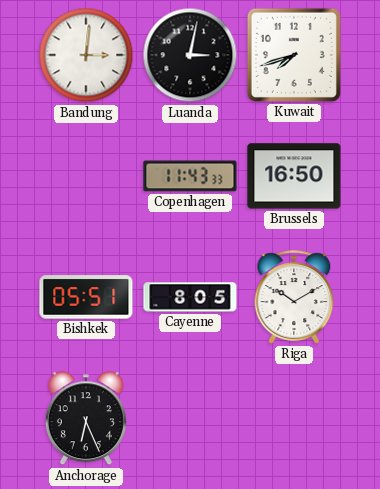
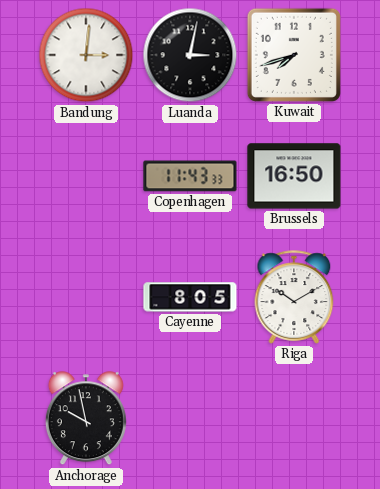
Bishkek: 05:51 -> none (86, 297)
Anchorage: 6:26 -> 9:58 (86, 419)
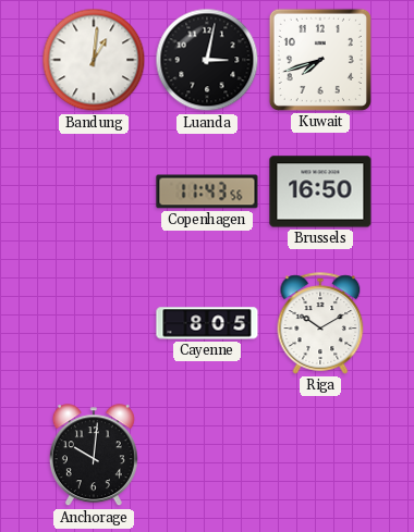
Bandung: 3:01 -> 1:01 (94, 60)
Copenhagen: 11:43:33 -> 11:43:56 (207, 191)
Anchorage: 9:58 -> 10:01 (94, 456)
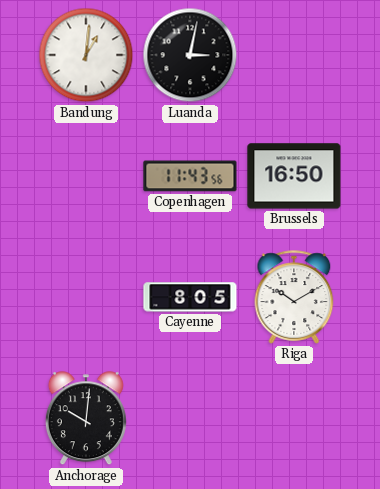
Kuwait: 7:42 -> none (320, 60)
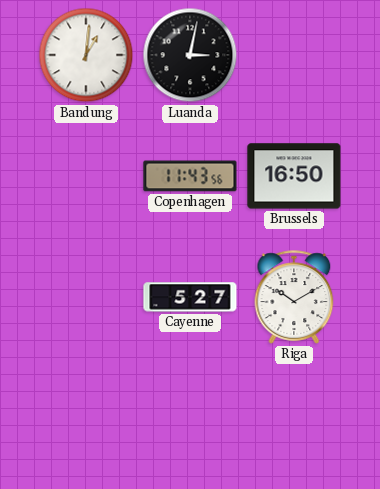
Cayenne: 8:05 -> 5:27 (190, 297)
Anchorage: 10:01 -> none (86, 419)
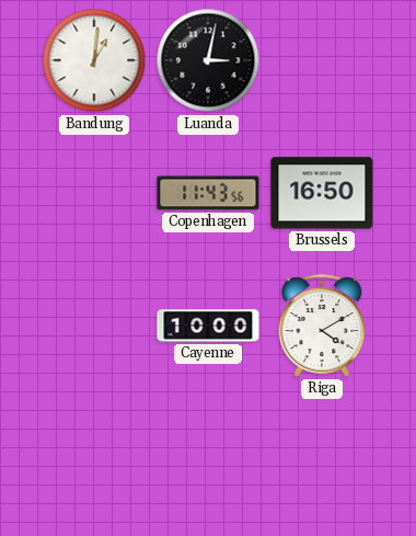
Cayenne: 5:27 -> 10:00 (208, 326)
Riga: 10:10 -> 4:10 (322, 326)
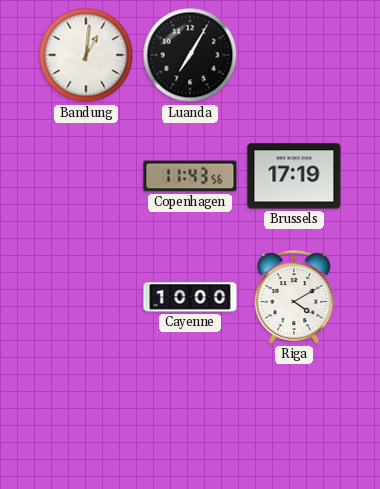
Luanda: 3:02 -> 7:05 (190, 55)
Brussels: 16:50 -> 17:19 (294, 176)
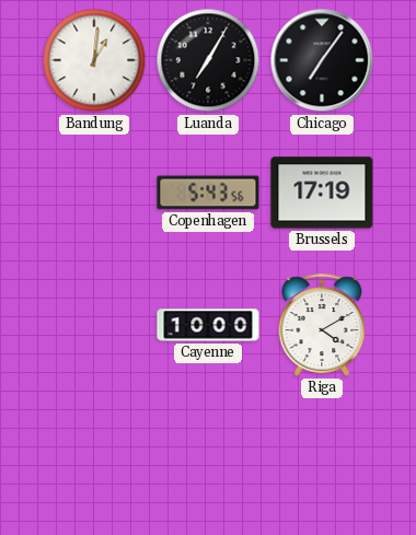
Chicago: none -> 7:06 (322, 60)
Copenhagen: 11:43 -> 5:43 (208, 193)
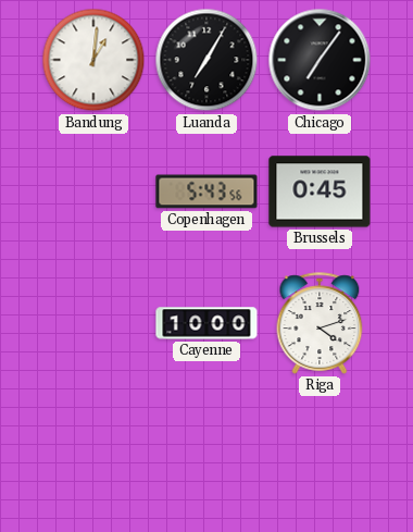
Brussels: 17:19 -> 0:45 (320, 191)
Riga: 4:10 -> 4:12 (320, 323)
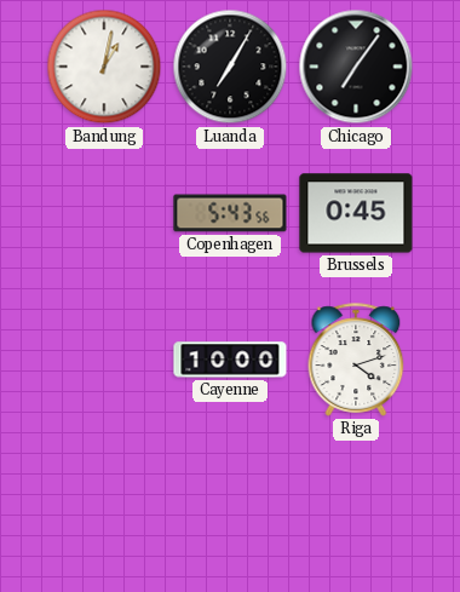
Bandung: 1:01 -> 1:02 (104, 67)
